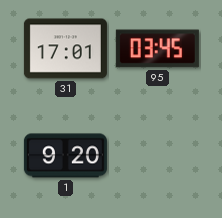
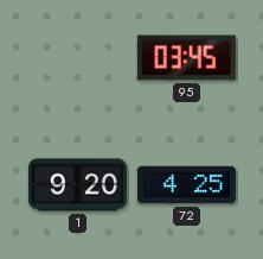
31: 17:01 -> none (65, 49)
72: none -> 4:25 (186, 185)
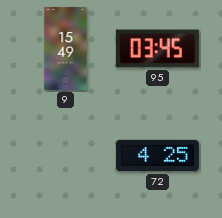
9: none -> 15:49 (66, 48)
1: 9:20 -> none (77, 185)
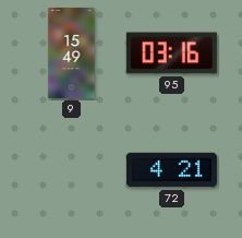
95: 03:45 -> 03:16 (171, 53)
72: 4:25 -> 4:21 (171, 170)
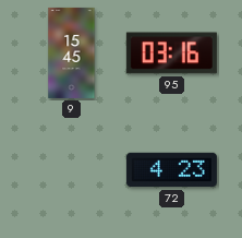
9: 15:49 -> 15:45 (72, 52)
72: 4:21 -> 4:23 (171, 170)
